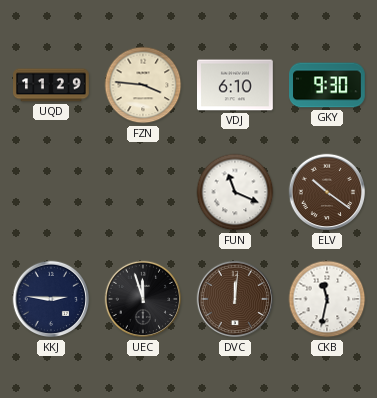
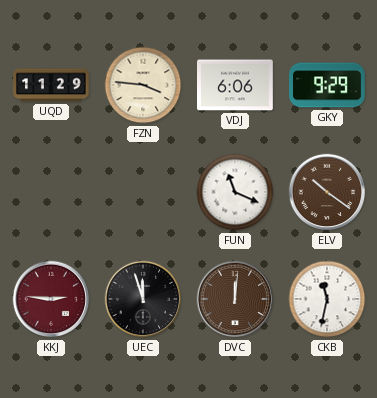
VDJ: 6:10 -> 6:06 (236, 85)
GKY: 9:30 -> 9:29 (327, 85)
KKJ dial: navy -> burgundy (51, 299)
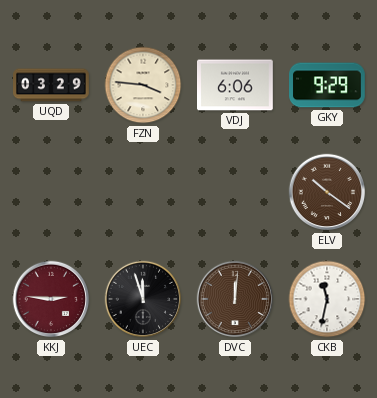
UQD: 11:29 -> 03:29 (51, 85)
FUN: 11:19 -> none (235, 192)
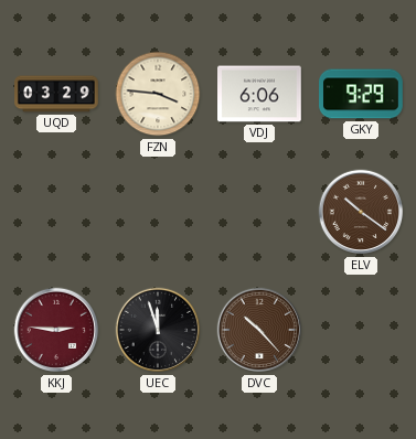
DVC: 12:01 -> 10:23 (259, 330)
CKB: 11:32 -> none (327, 299)
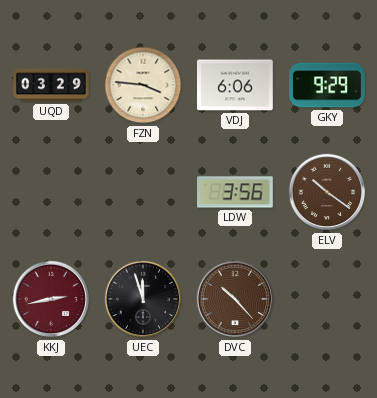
LDW: none -> 3:56 (235, 192)
KKJ: 2:46 -> 2:43 (51, 299)
